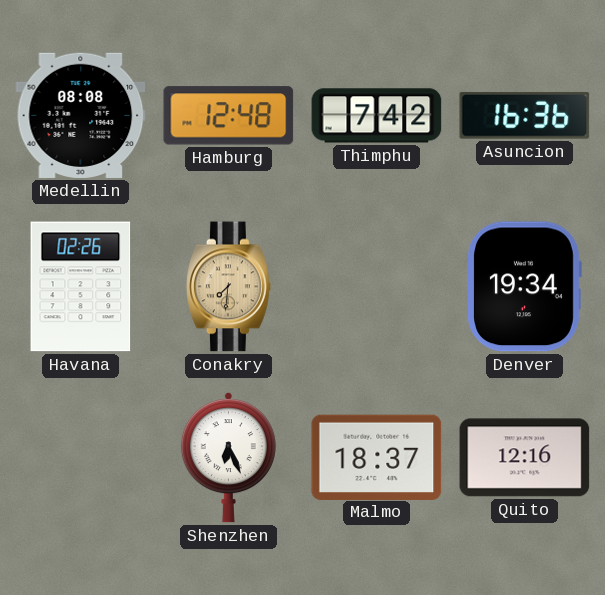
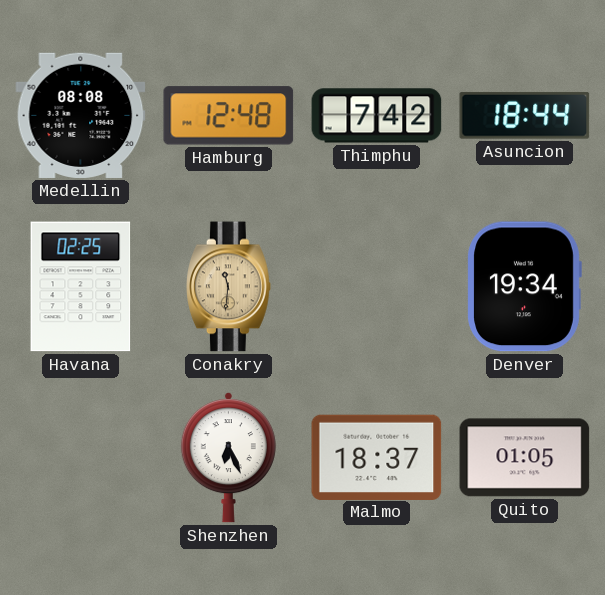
Asuncion: 16:36 -> 18:44 (525, 115)
Havana: 02:26 -> 02:25 (81, 287)
Conakry: 7:31 -> 11:31 (229, 287)
Quito: 12:16 -> 01:05 (525, 458)
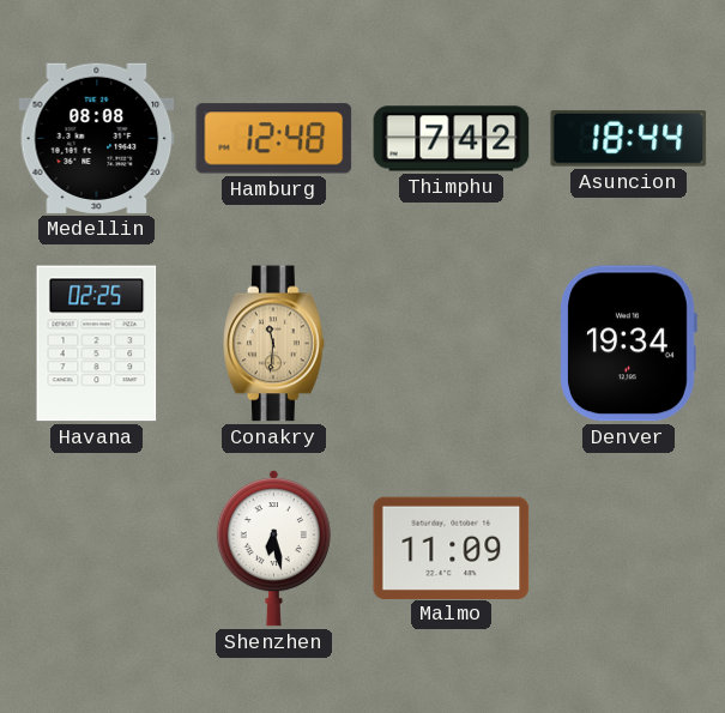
Shenzhen: 6:26 -> 6:28 (273, 549)
Malmo: 18:37 -> 11:09 (452, 548)
Quito: 01:05 -> none (525, 458)
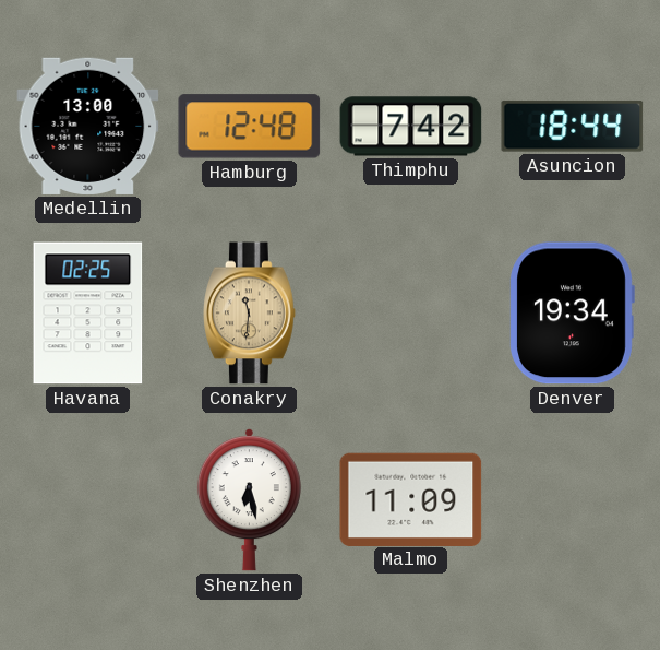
Medellin: 08:08 -> 13:00 (88, 126)
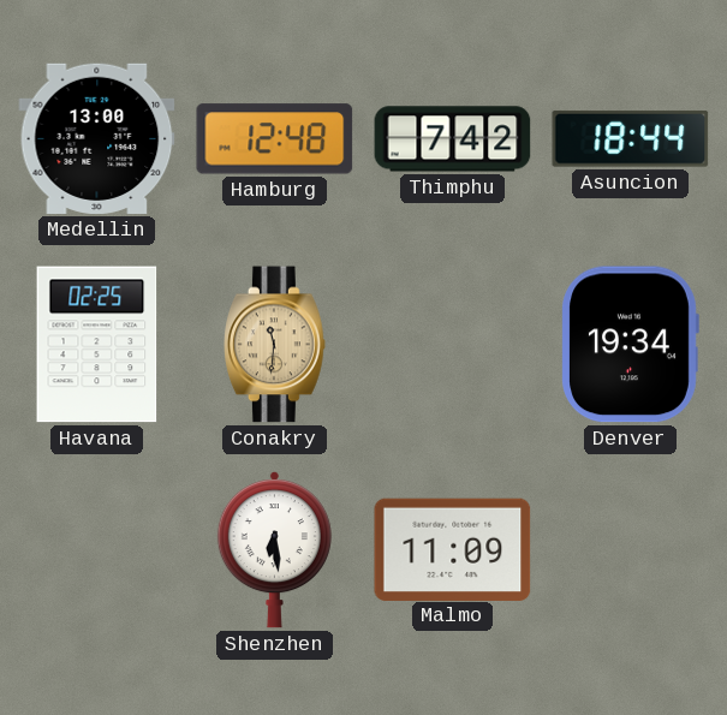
Shenzhen: 6:28 -> 6:29 (274, 550)
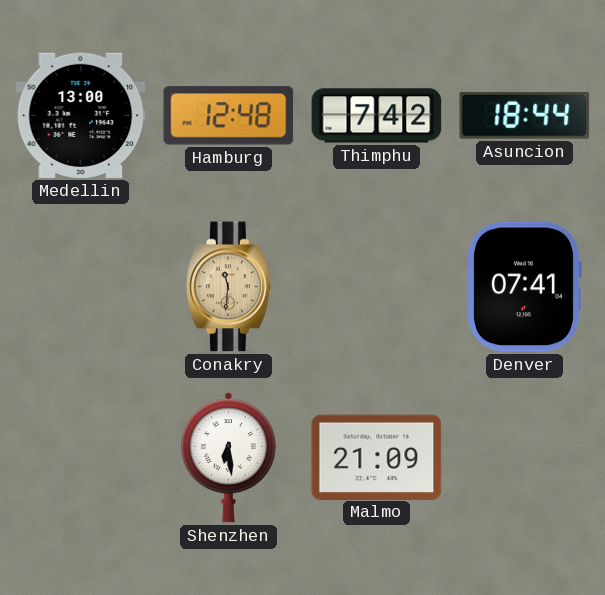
Havana: 02:25 -> none (97, 345)
Denver: 19:34 -> 07:41 (524, 287)
Malmo: 11:09 -> 21:09 (377, 457)
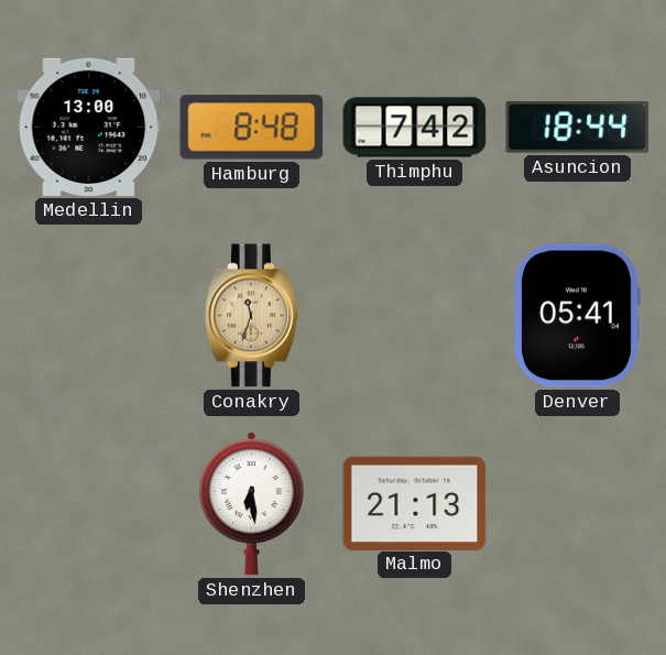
Hamburg: 12:48 -> 8:48 (252, 128)
Conakry: 11:31 -> 11:33 (252, 316)
Denver: 07:41 -> 05:41 (577, 316)
Malmo: 21:09 -> 21:13 (415, 503)
